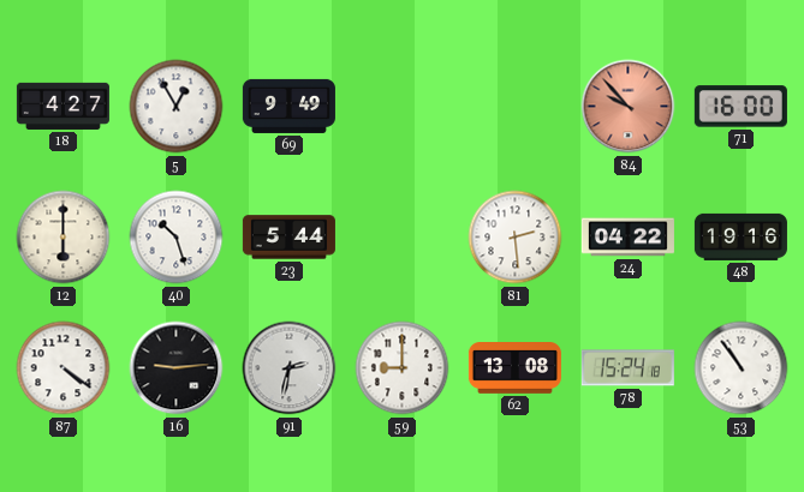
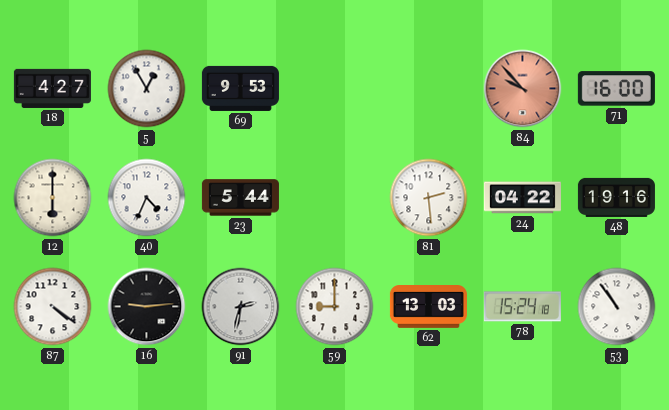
69: 9:49 -> 9:53 (240, 88)
40: 10:27 -> 4:34 (147, 198)
62: 13:08 -> 13:03 (428, 307)
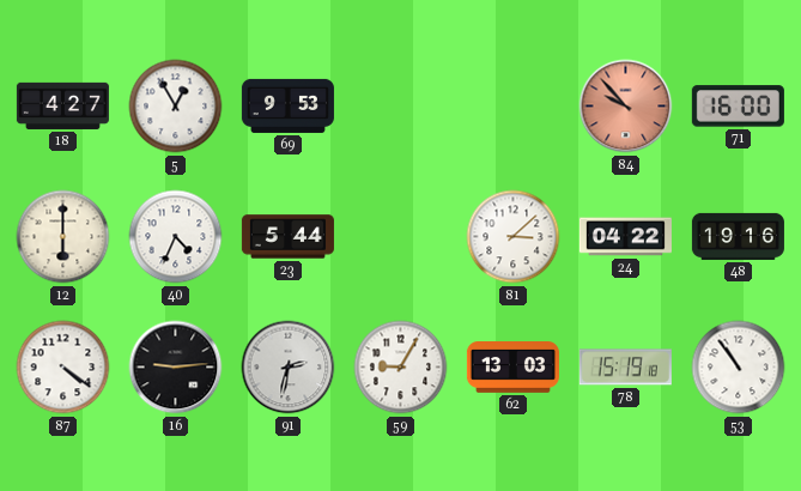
81: 2:29 -> 3:08 (514, 237)
59: 9:00 -> 9:05 (401, 368)
78: 15:24 -> 15:19 (625, 368)
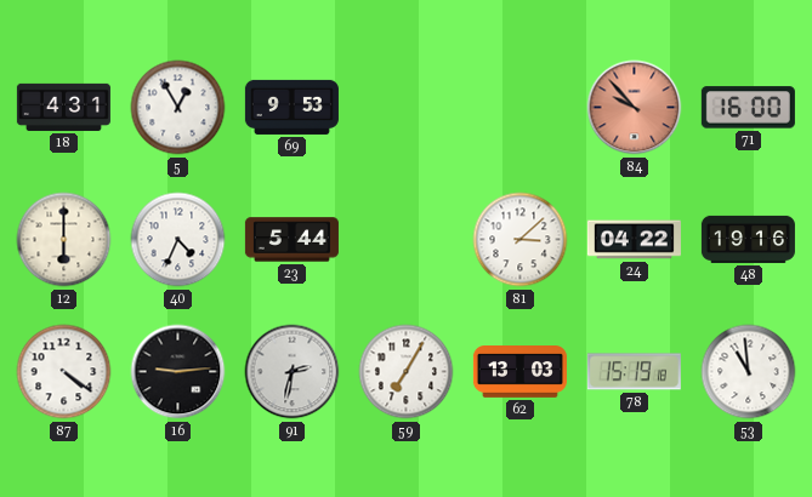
18: 4:27 -> 4:31 (63, 107)
59: 9:05 -> 7:05 (407, 372)
53: 10:54 -> 10:59 (749, 372)
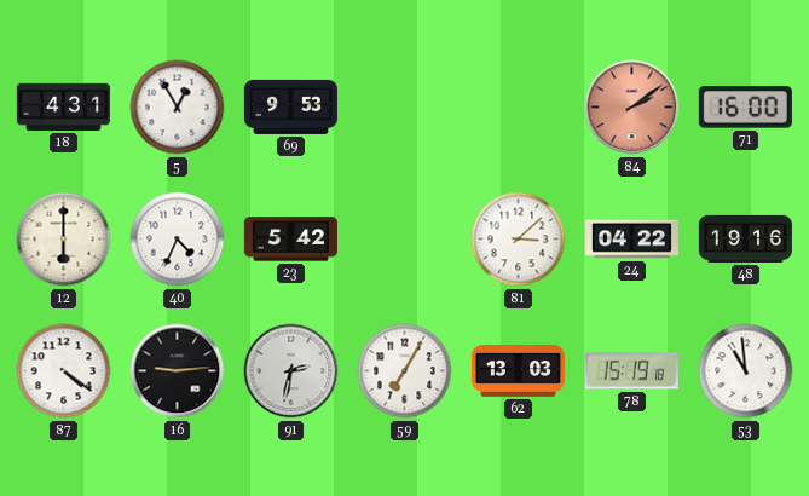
84: 9:53 -> 2:09 (632, 108)
23: 5:44 -> 5:42 (290, 240)
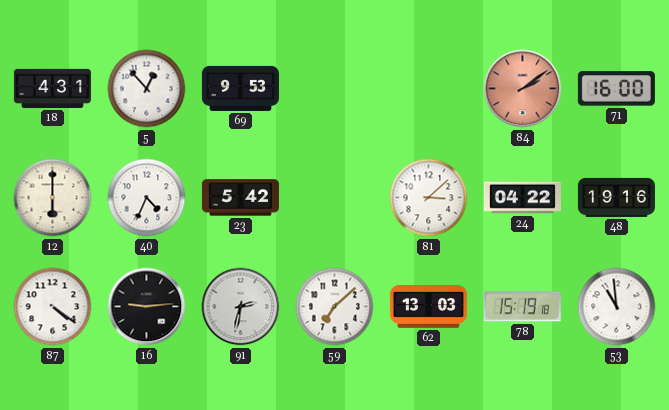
5: 12:55 -> 12:53 (147, 89)
59: 7:05 -> 7:08 (335, 307)
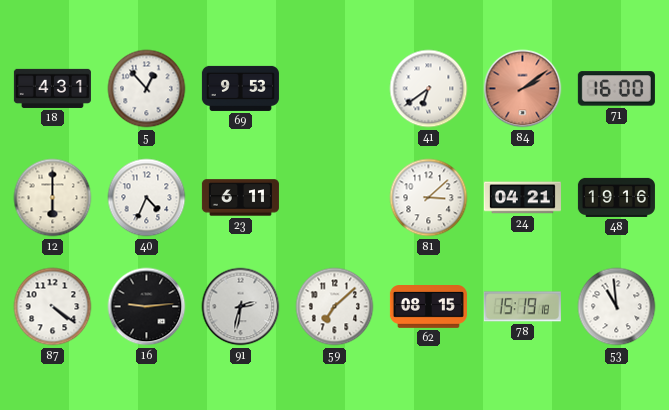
41: none -> 6:39 (429, 89)
23: 5:42 -> 6:11 (240, 198)
24: 04:22 -> 04:21 (522, 198)
62: 13:03 -> 08:15 (428, 307)
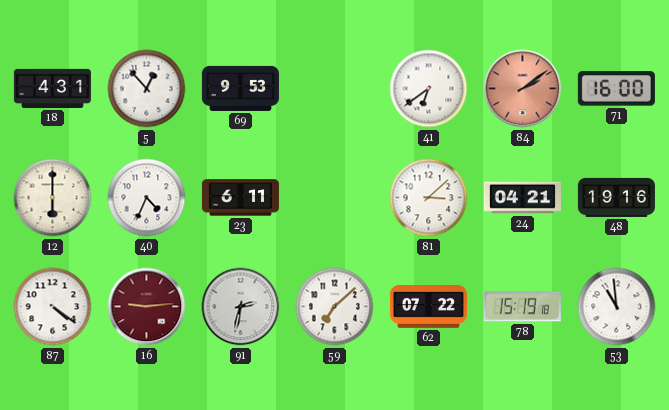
16 dial: black -> burgundy (147, 307)
62: 08:15 -> 07:22 (428, 307)
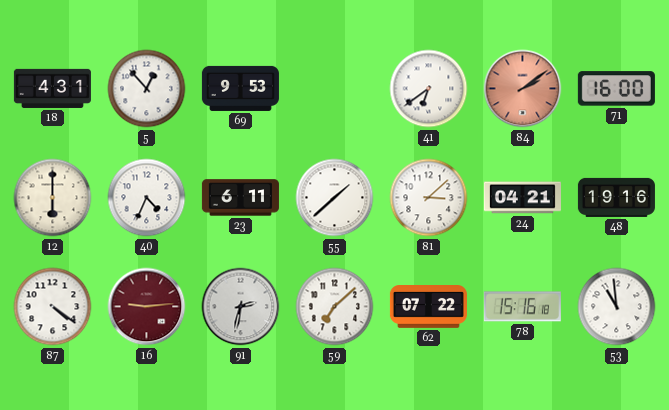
55: none -> 1:38 (335, 198)
78: 15:19 -> 15:16 (522, 307)
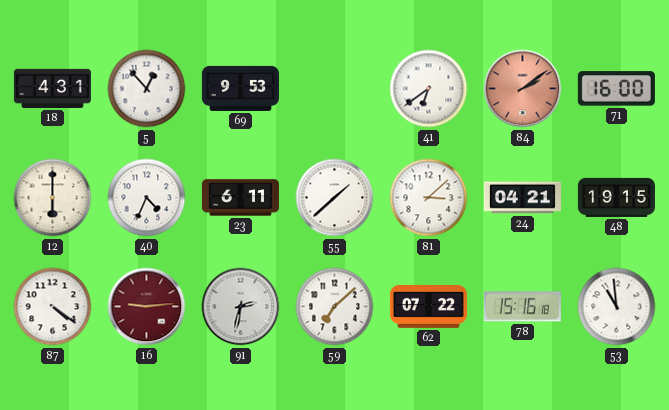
48: 19:16 -> 19:15 (616, 197)
